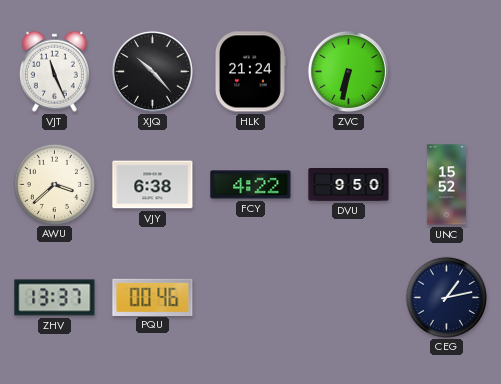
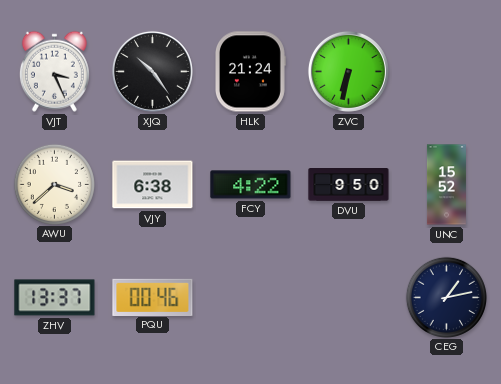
VJT: 11:26 -> 3:26 (54, 71)
XJQ: 10:23 -> 10:24 (152, 71)
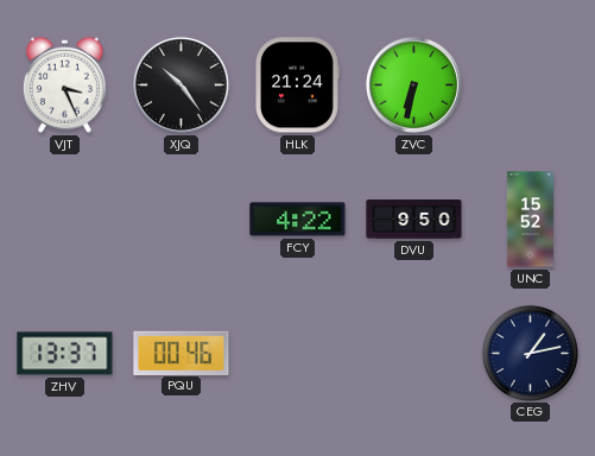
AWU: 3:38 -> none (54, 184)
VJY: 6:38 -> none (153, 185)
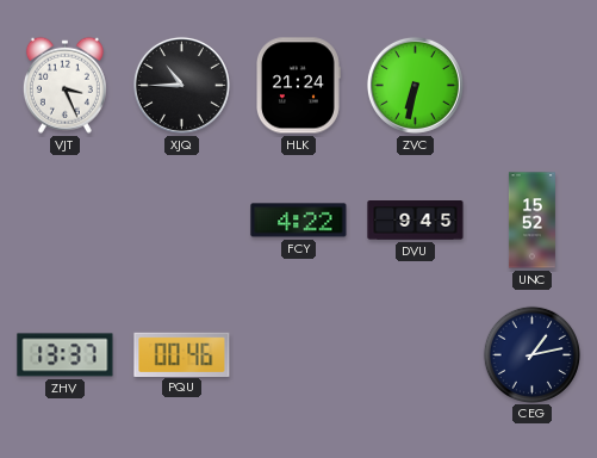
XJQ: 10:24 -> 10:45 (181, 85)
DVU: 9:50 -> 9:45 (416, 221)
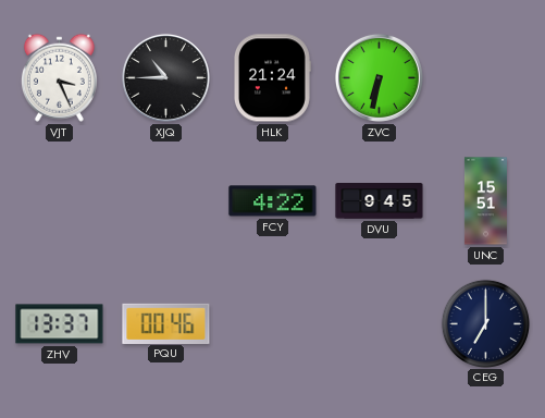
UNC: 15:52 -> 15:51 (485, 201)
CEG: 1:13 -> 7:00 (485, 323)
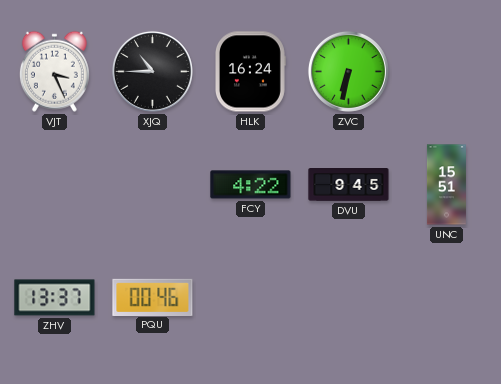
HLK: 21:24 -> 16:24 (251, 72)
CEG: 7:00 -> none (485, 323)
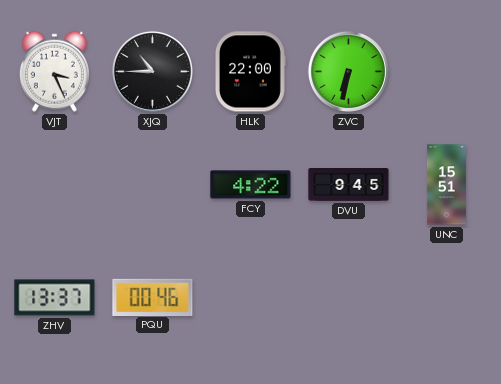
HLK: 16:24 -> 22:00 (251, 72)
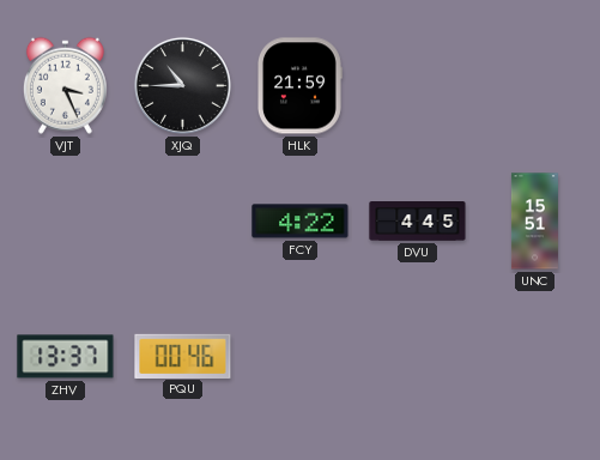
HLK: 22:00 -> 21:59 (301, 86)
ZVC: 6:32 -> none (348, 71)
DVU: 9:45 -> 4:45 (418, 222)
